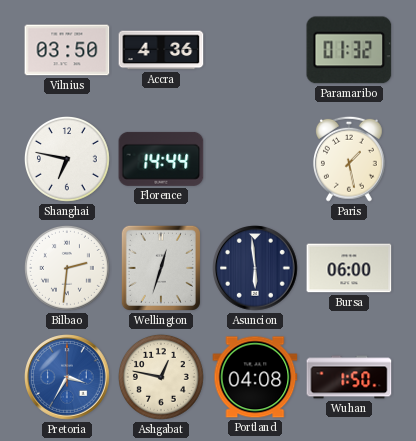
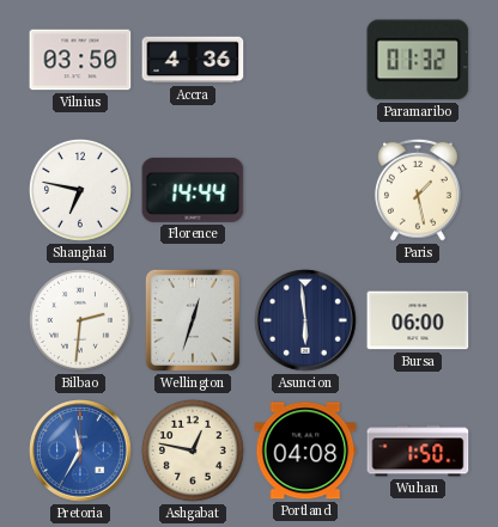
Pretoria: 3:35 -> 11:35 (80, 451)
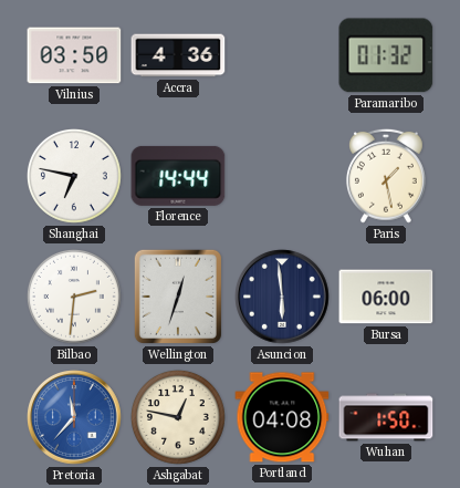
Pretoria: 11:35 -> 11:37 (74, 417)
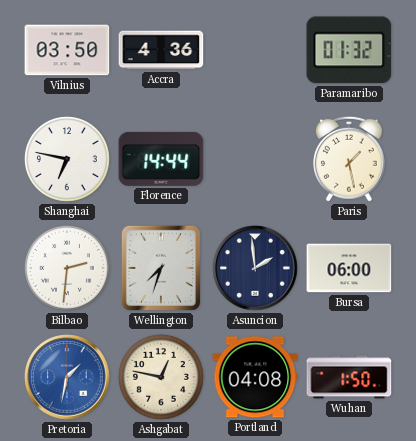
Wellington: 12:33 -> 7:33 (161, 268)
Asuncion: 5:59 -> 1:59 (255, 268)
Pretoria: 11:37 -> 1:32 (67, 377)
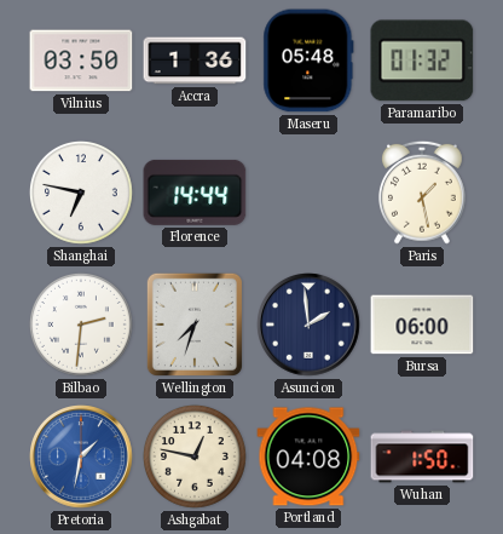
Accra: 4:36 -> 1:36 (195, 61)
Maseru: none -> 05:48 (308, 61)
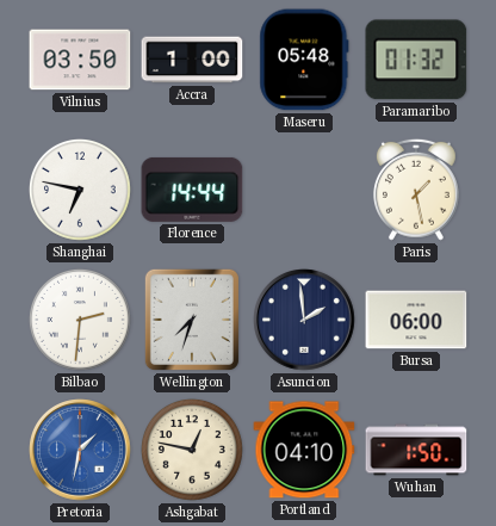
Accra: 1:36 -> 1:00 (192, 60)
Portland: 04:08 -> 04:10 (304, 450)
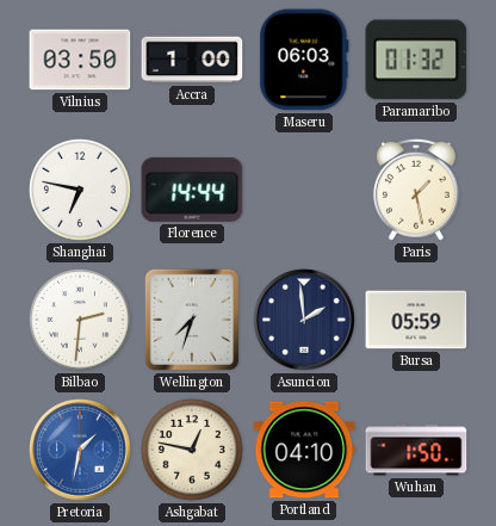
Maseru: 05:48 -> 06:03 (304, 60)
Bursa: 06:00 -> 05:59 (416, 320)
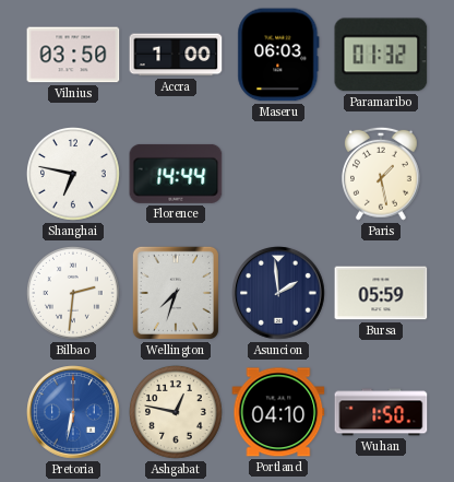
Pretoria: 1:32 -> 6:32 (73, 412)
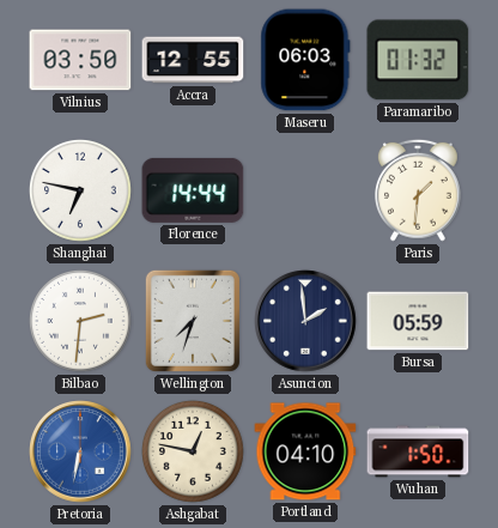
Accra: 1:00 -> 12:55 (193, 60)
Paris: 1:28 -> 1:31 (418, 190)
